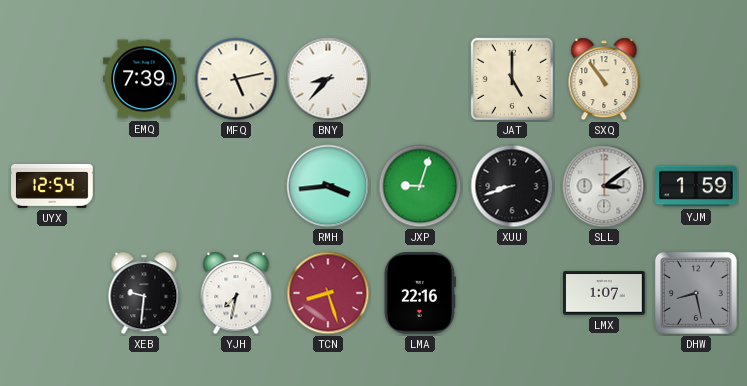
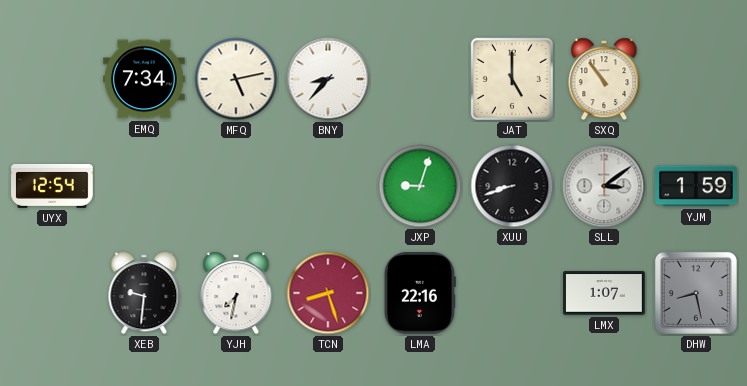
EMQ: 7:39 -> 7:34 (145, 79)
RMH: 3:44 -> none (328, 186)
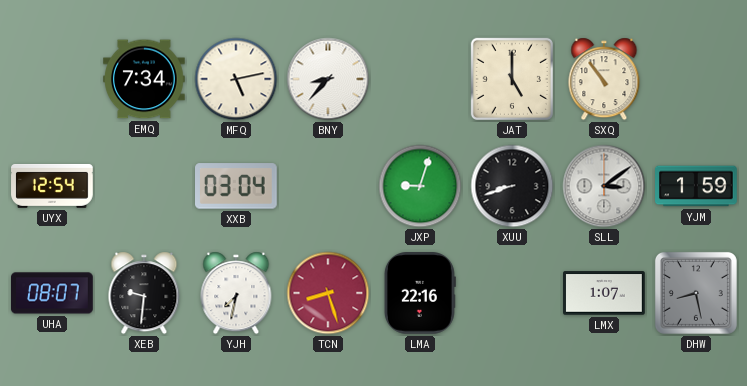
XXB: none -> 03:04 (237, 186)
UHA: none -> 08:07 (53, 293)
